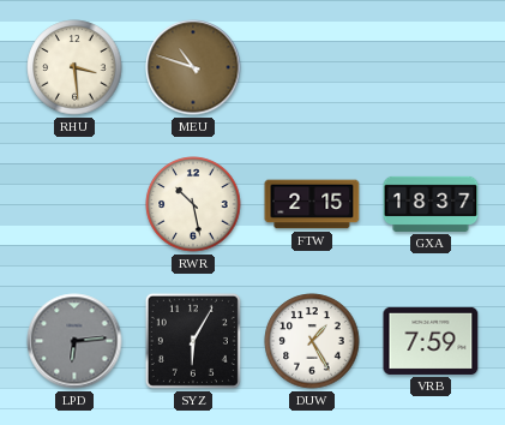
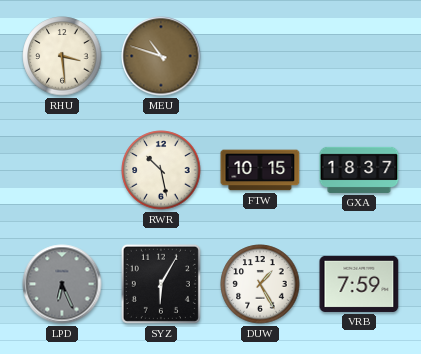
FTW: 2:15 -> 10:15 (260, 170)
LPD: 6:14 -> 6:26 (62, 284)
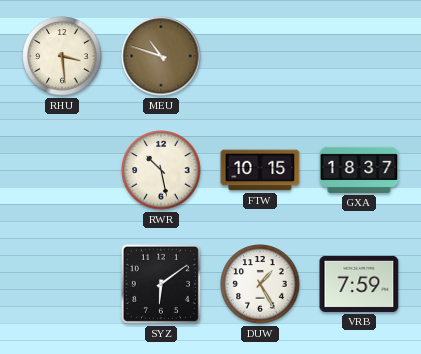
LPD: 6:26 -> none (62, 284)
SYZ: 6:05 -> 6:09 (161, 284)
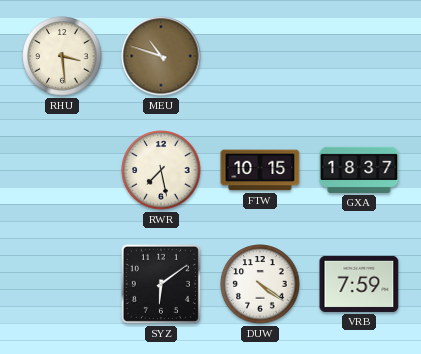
RWR: 10:28 -> 7:28 (161, 170)
DUW: 1:25 -> 4:21 (260, 284)
